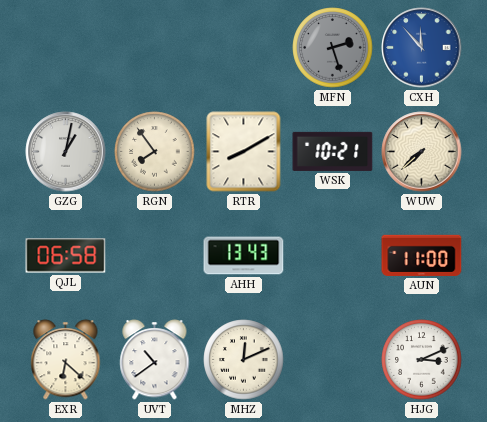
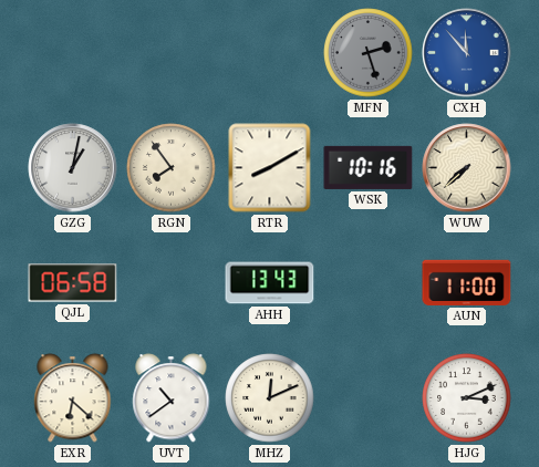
WSK: 10:21 -> 10:16 (369, 167)
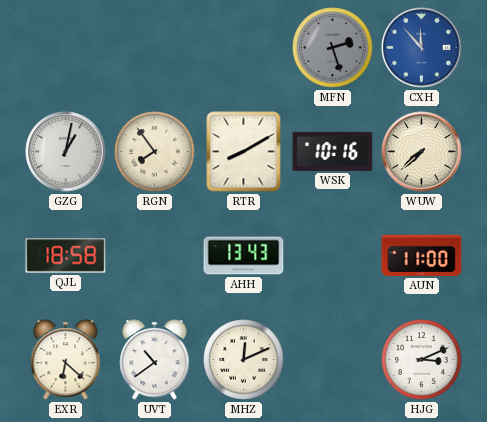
QJL: 06:58 -> 18:58 (66, 256)
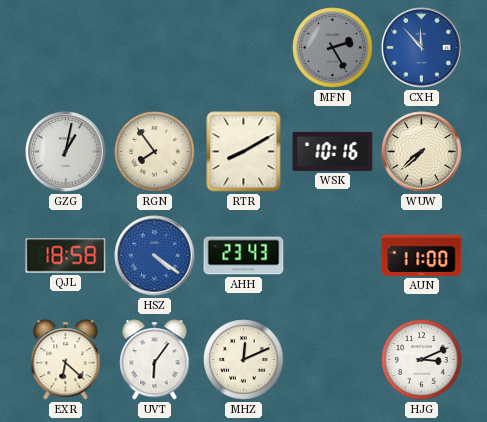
MFN: 2:27 -> 2:25 (333, 48)
HSZ: none -> 4:21 (155, 256)
AHH: 13:43 -> 23:43 (244, 256)
UVT: 10:39 -> 6:06 (155, 360)
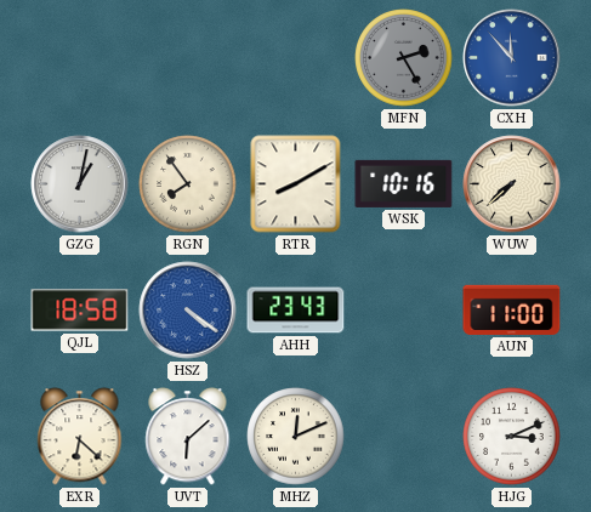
UVT: 6:06 -> 6:08 (188, 437)
